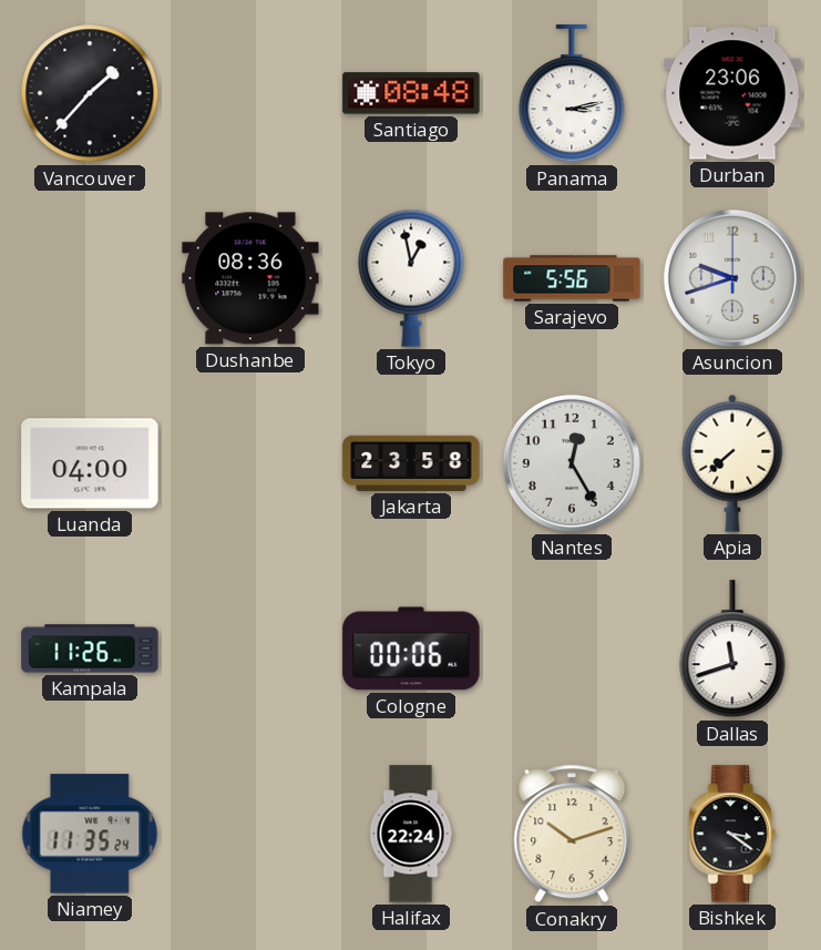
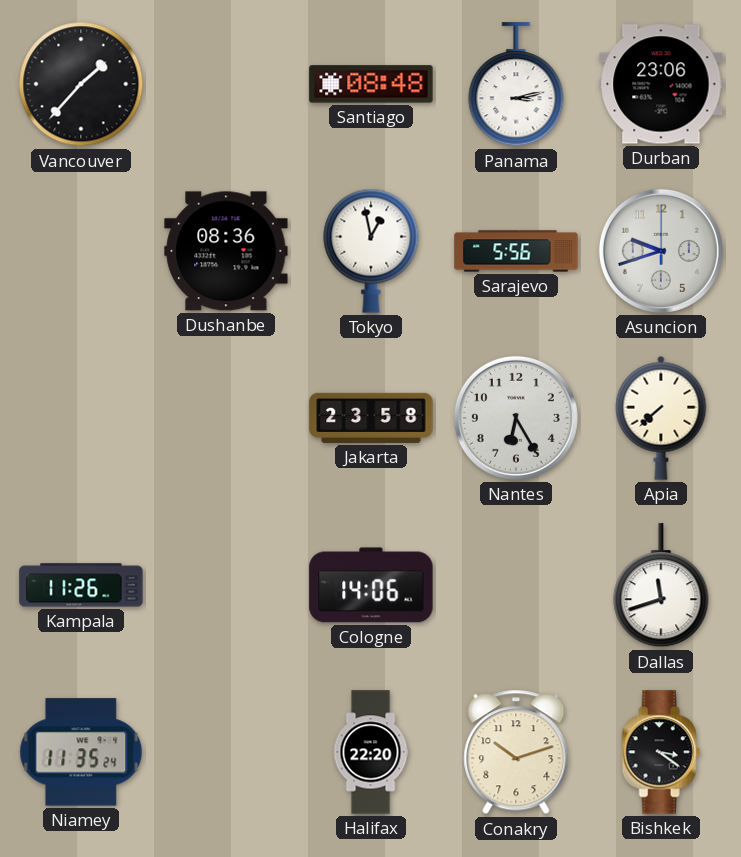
Luanda: 04:00 -> none (90, 463)
Nantes: 12:25 -> 6:25 (516, 418)
Cologne: 00:06 -> 14:06 (371, 585)
Halifax: 22:24 -> 22:20 (371, 752)
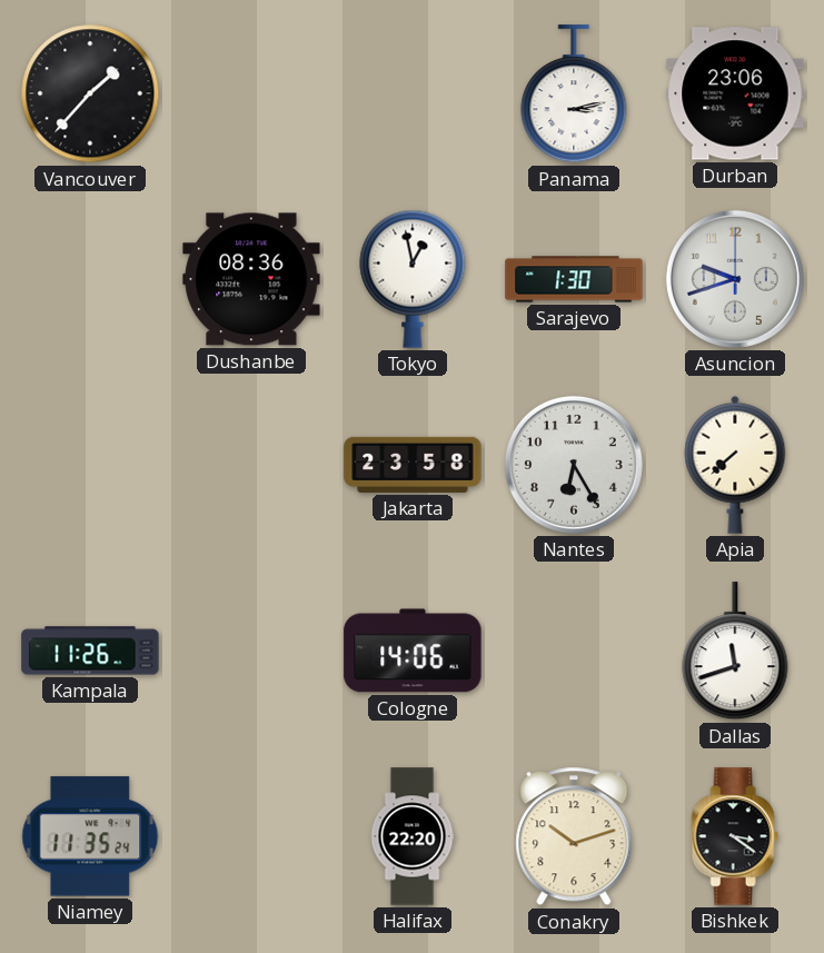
Santiago: 08:48 -> none (371, 84)
Sarajevo: 5:56 -> 1:30 (574, 279)
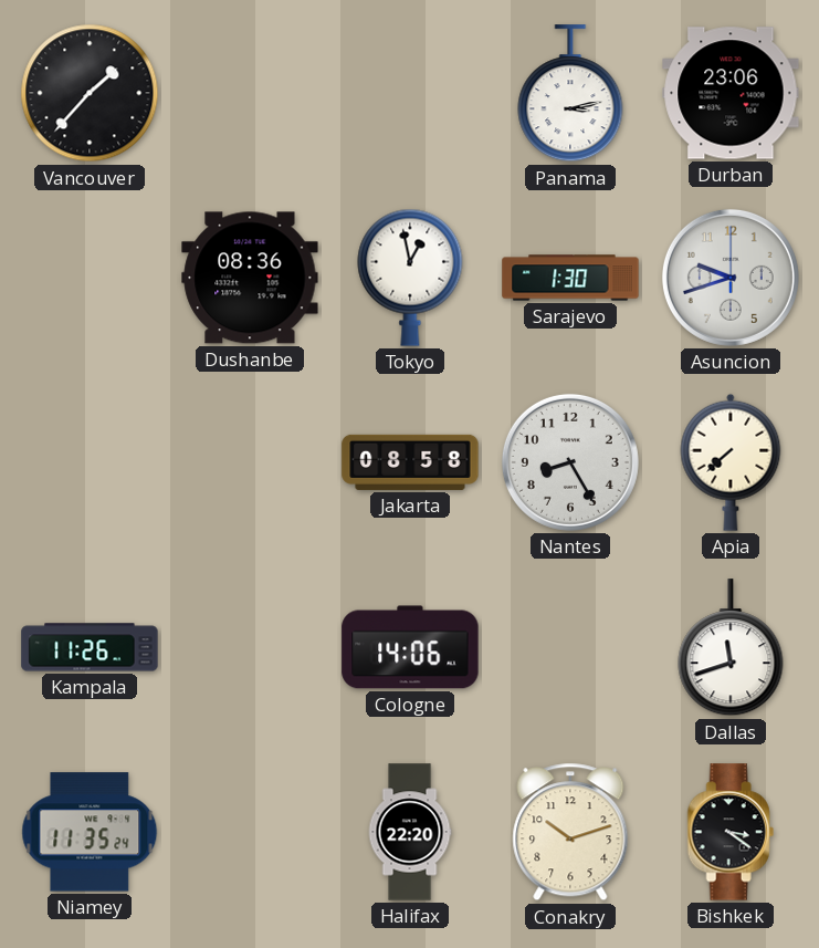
Jakarta: 23:58 -> 08:58 (410, 462)
Nantes: 6:25 -> 8:25 (570, 462)
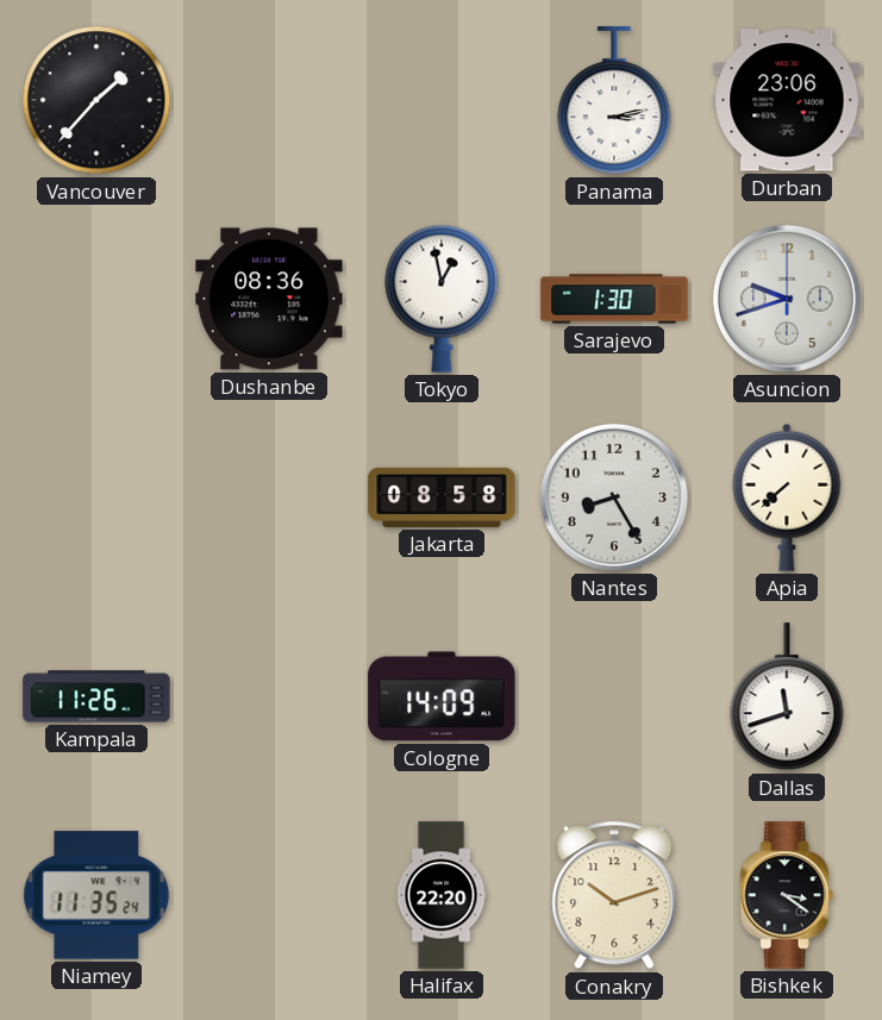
Cologne: 14:06 -> 14:09 (442, 696)
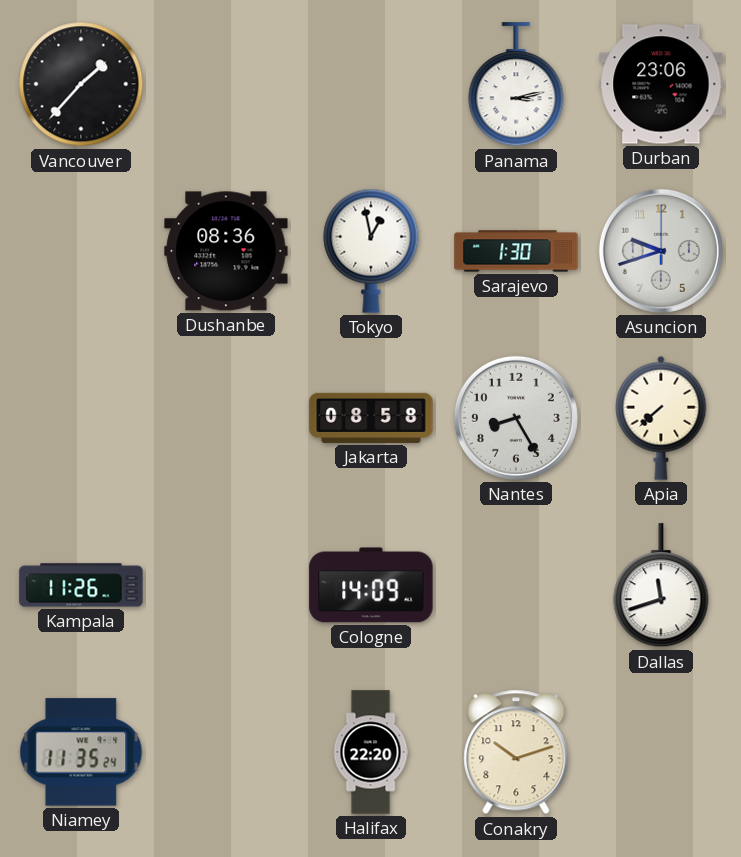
Bishkek: 3:21 -> none (787, 895)
